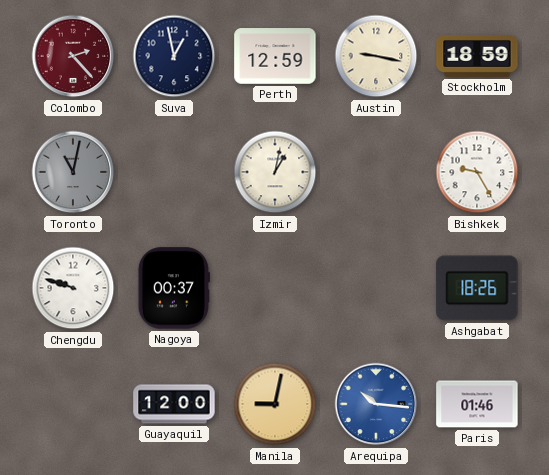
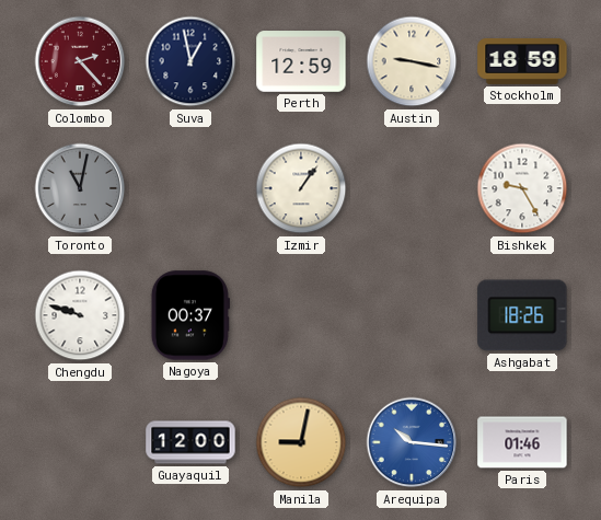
Izmir: 1:02 -> 1:06 (301, 188)
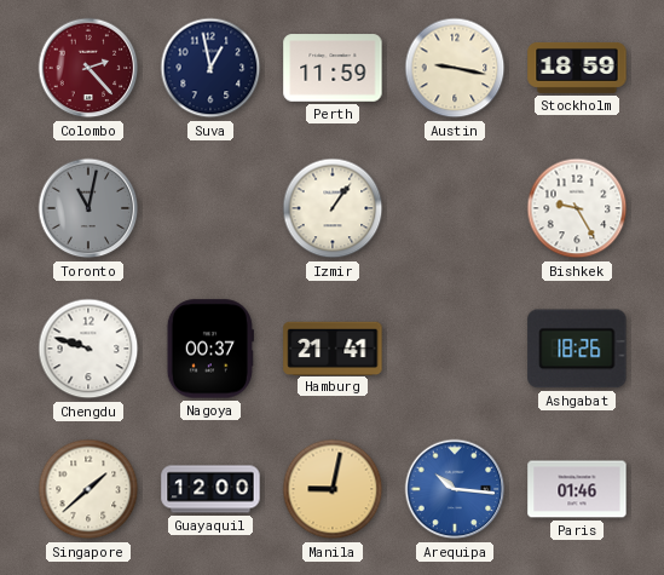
Perth: 12:59 -> 11:59 (333, 68)
Hamburg: none -> 21:41 (333, 347)
Singapore: none -> 1:38 (88, 489)
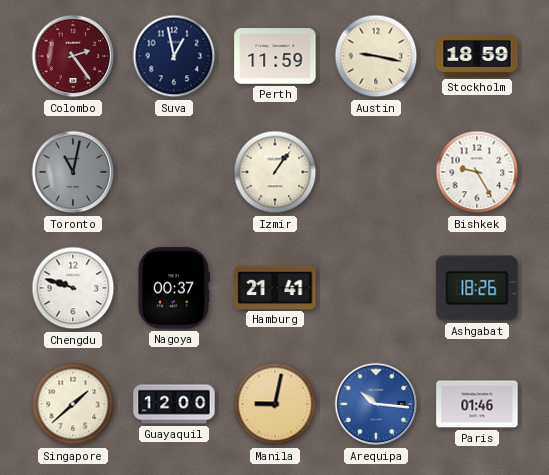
Colombo: 2:23 -> 2:24 (73, 56)
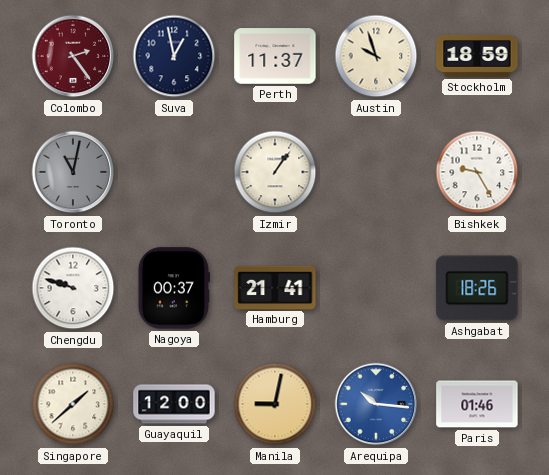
Perth: 11:59 -> 11:37 (275, 56)
Austin: 9:17 -> 9:57 (376, 56)
